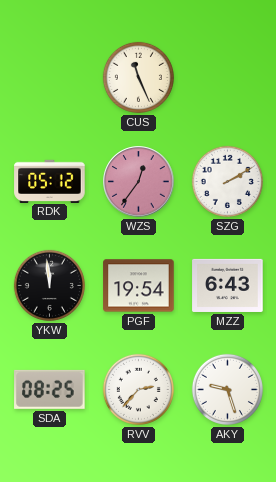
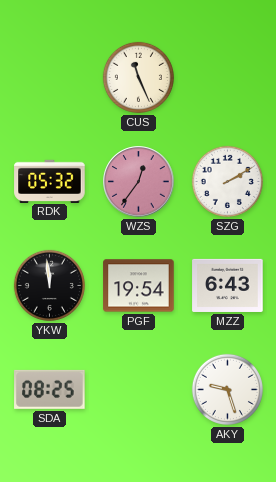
RDK: 05:12 -> 05:32 (50, 181)
RVV: 2:37 -> none (138, 389)
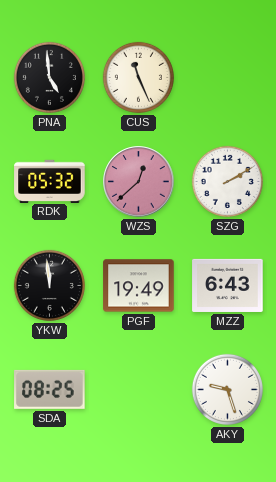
PNA: none -> 4:59 (49, 77)
WZS: 12:36 -> 12:38 (139, 182)
PGF: 19:54 -> 19:49 (139, 286)
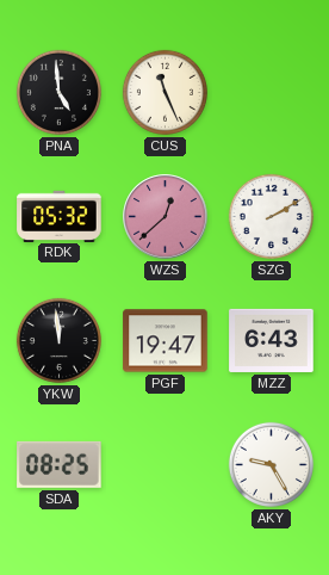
PGF: 19:49 -> 19:47 (166, 341)
AKY: 9:27 -> 9:25 (271, 464)
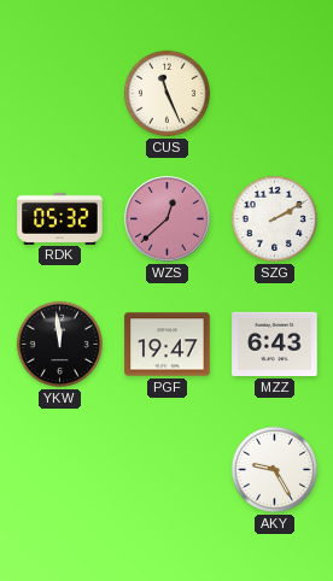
PNA: 4:59 -> none (58, 92)
SDA: 08:25 -> none (60, 464)
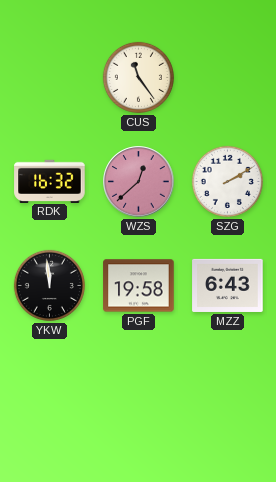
CUS: 11:26 -> 11:24 (138, 77)
RDK: 05:32 -> 16:32 (50, 181)
PGF: 19:47 -> 19:58 (139, 286)
AKY: 9:25 -> none (274, 469)
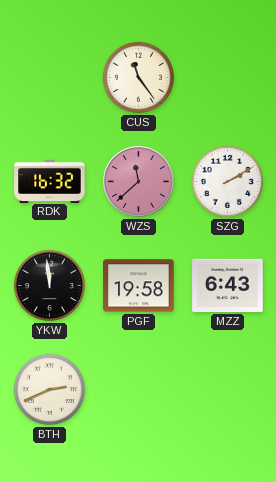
WZS: 12:38 -> 11:38 (139, 182)
BTH: none -> 2:41 (49, 389)
